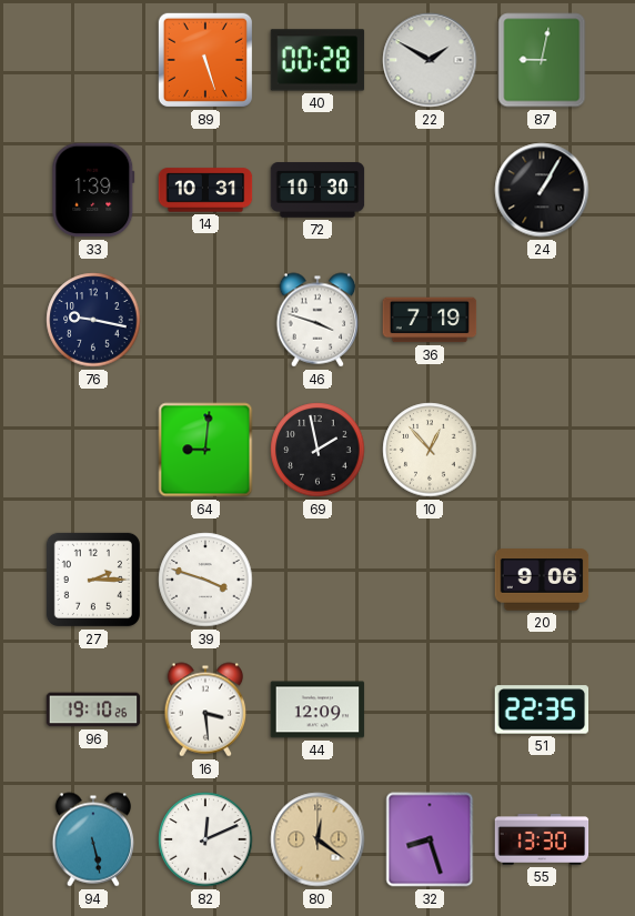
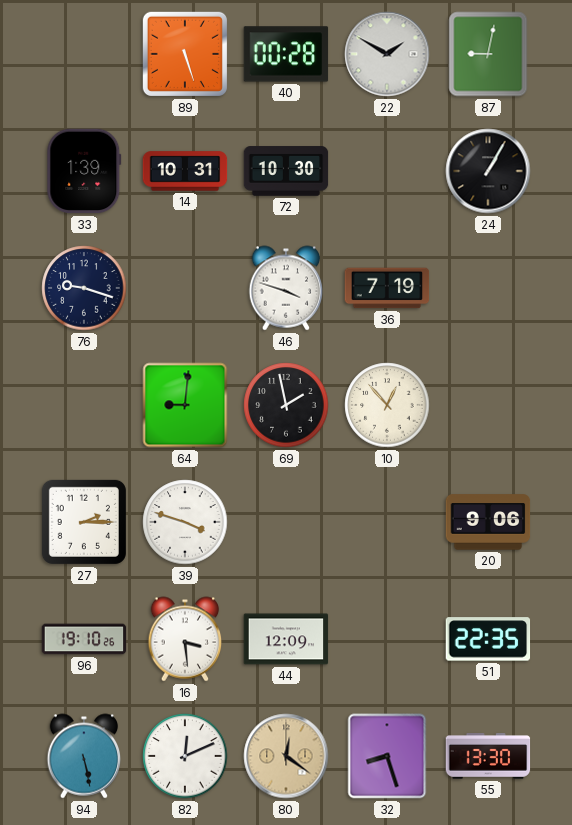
76: 9:17 -> 9:18 (84, 288)
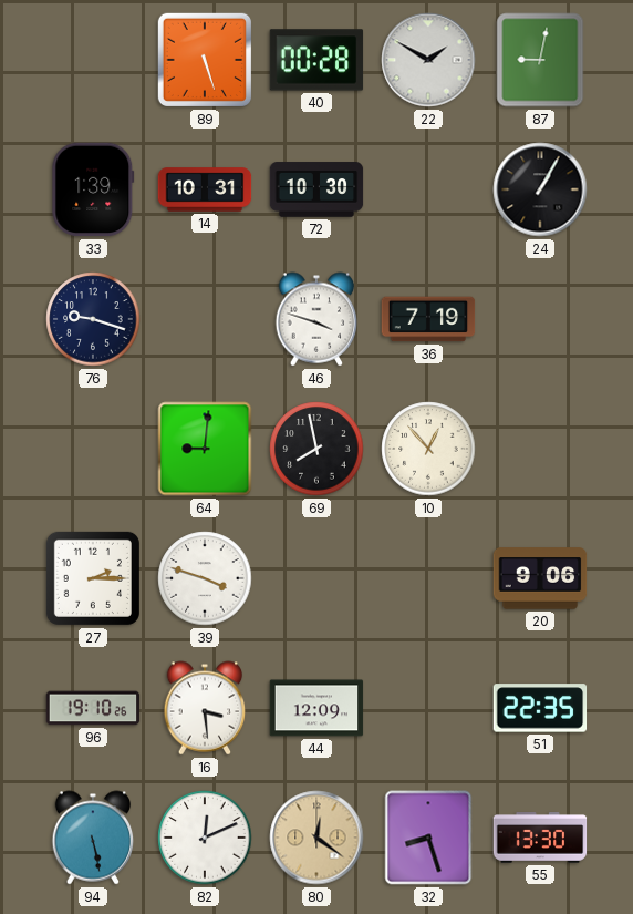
69: 1:58 -> 7:58 (316, 449)
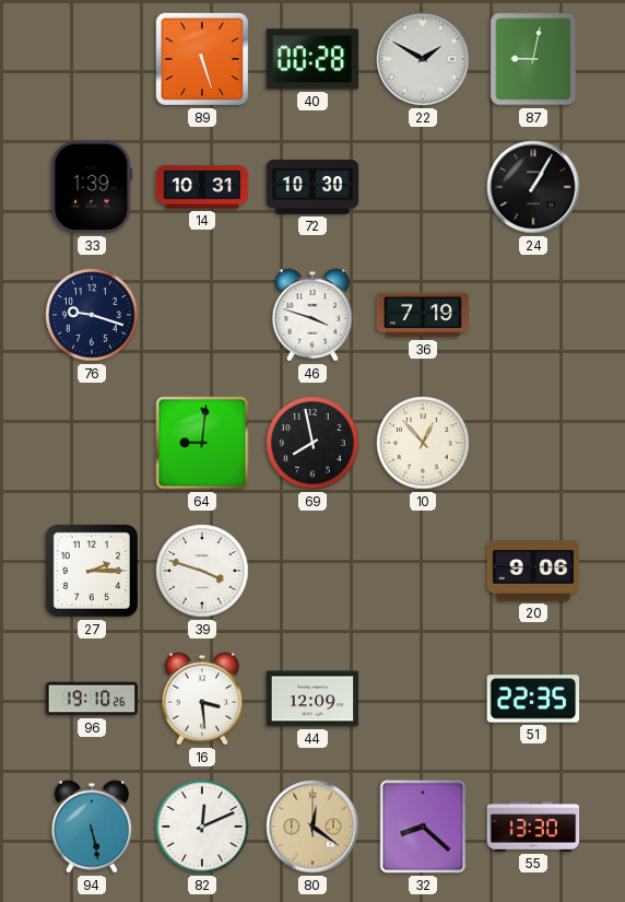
32: 8:27 -> 8:22 (423, 827)
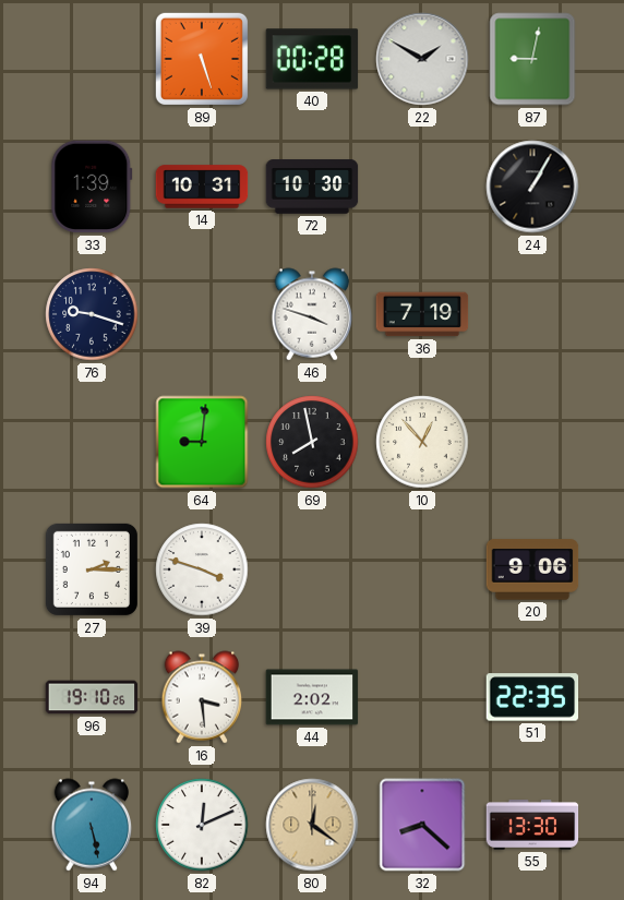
44: 12:09 -> 2:02 (312, 697)
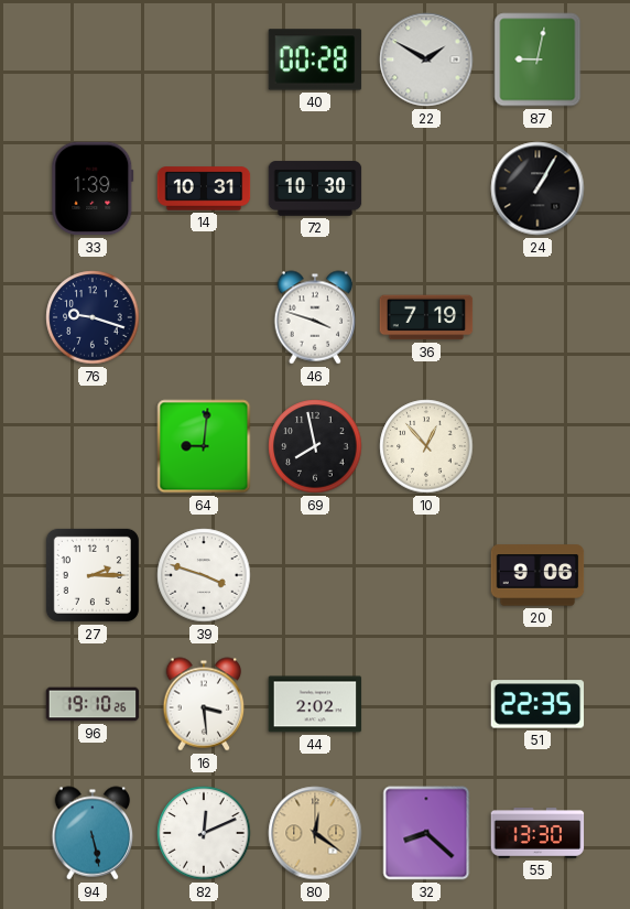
89: 5:27 -> none (202, 59)
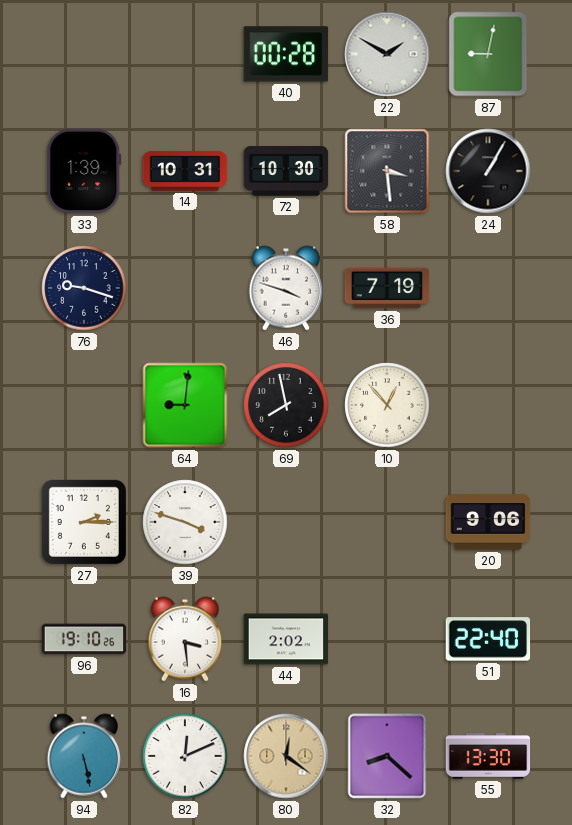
58: none -> 3:29 (387, 171)
51: 22:35 -> 22:40 (488, 639)
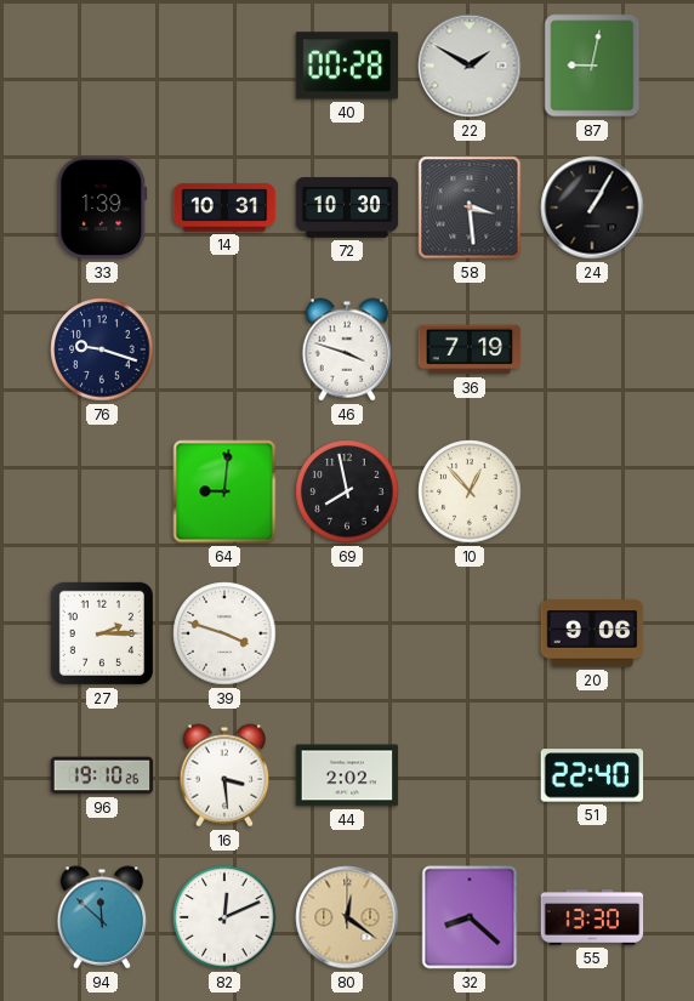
94: 5:28 -> 11:52 (102, 917)
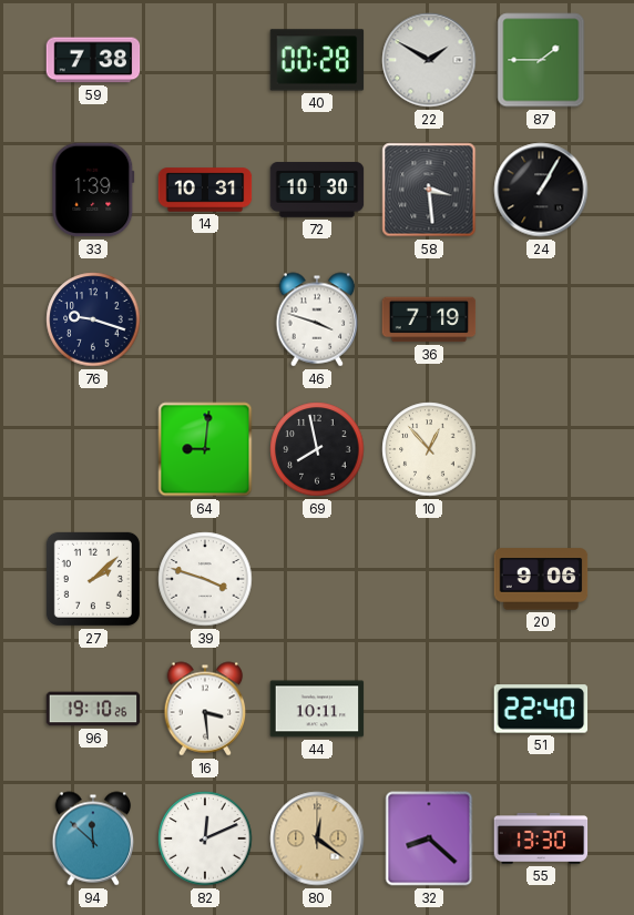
59: none -> 7:38 (93, 60)
87: 9:02 -> 1:45 (541, 60)
27: 2:15 -> 2:08 (93, 579)
44: 2:02 -> 10:11 (317, 709)
